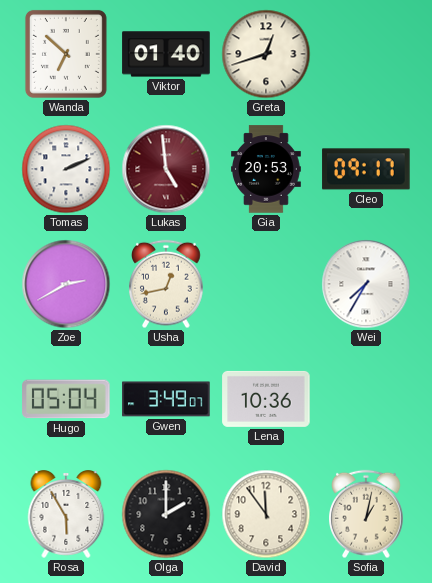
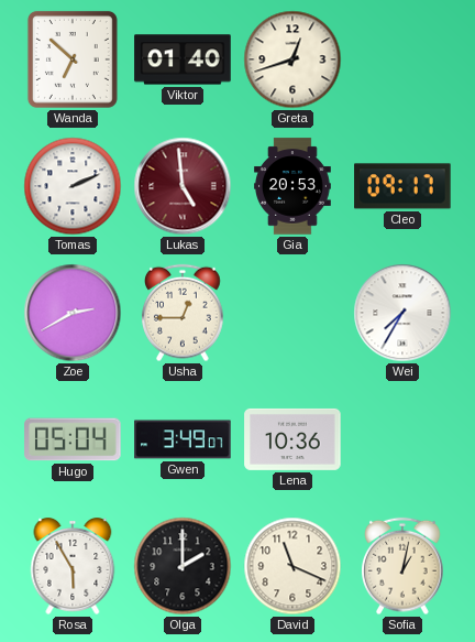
Usha: 12:43 -> 12:45 (184, 313)
David: 11:54 -> 11:19 (292, 566)
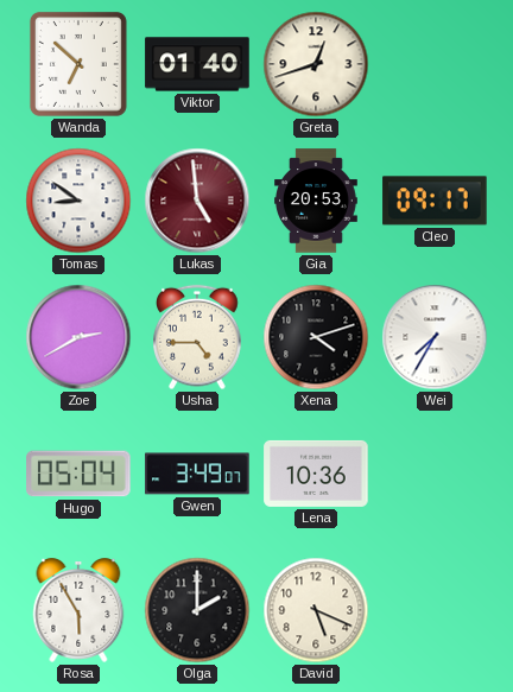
Tomas: 2:11 -> 8:51 (78, 201)
Usha: 12:45 -> 4:45 (198, 337)
Xena: none -> 4:12 (316, 337)
David: 11:19 -> 5:19 (316, 610)
Sofia: 1:02 -> none (404, 566)
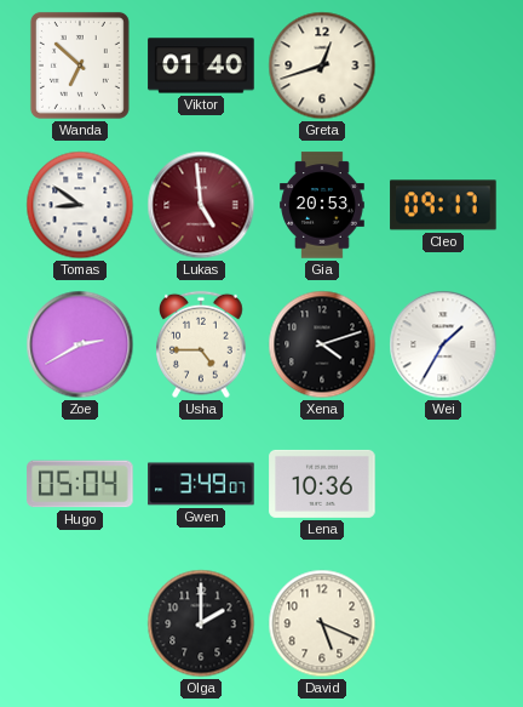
Wei: 7:35 -> 1:35 (443, 344)
Rosa: 5:55 -> none (78, 611)
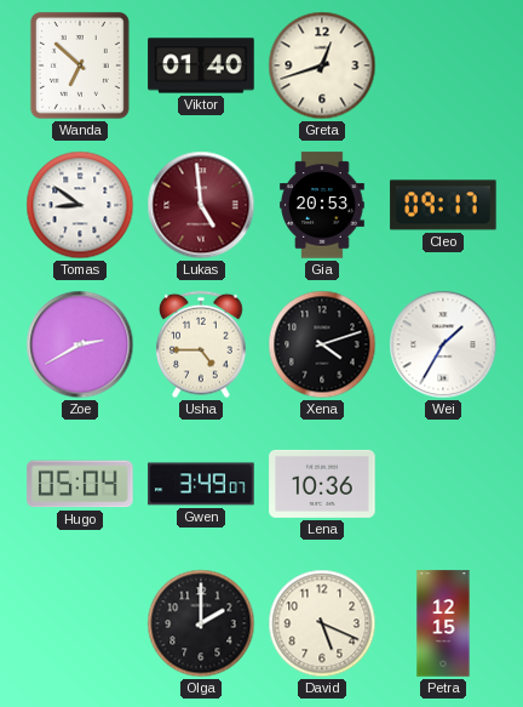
Petra: none -> 12:15 (443, 623)
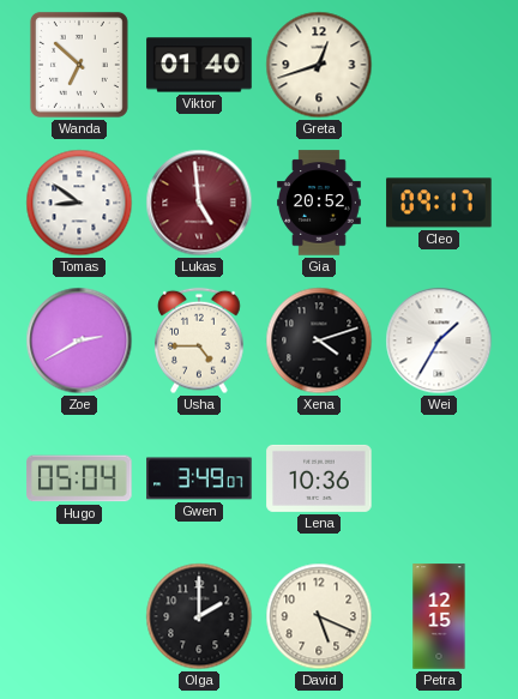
Gia: 20:53 -> 20:52 (320, 203)
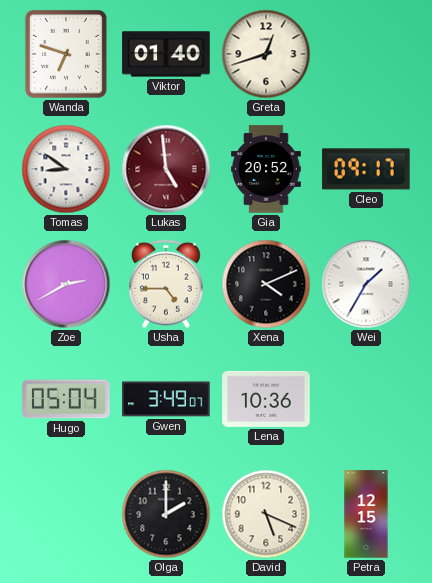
Wanda: 6:52 -> 6:48 (66, 54)
Xena: 4:12 -> 4:11 (266, 284)
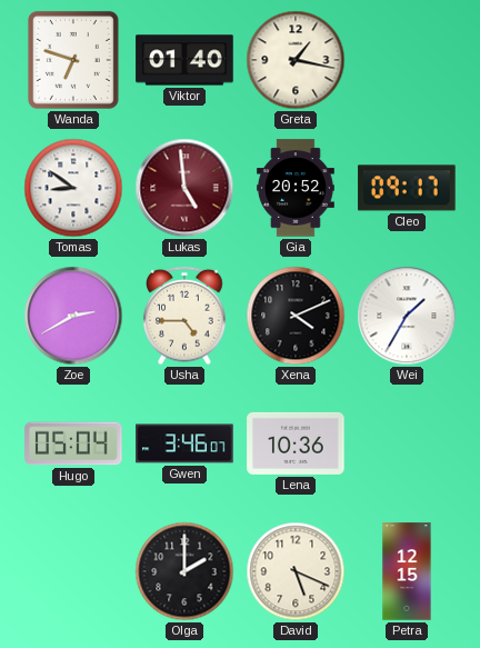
Greta: 12:42 -> 1:17 (296, 60)
Gwen: 3:49 -> 3:46 (184, 443)
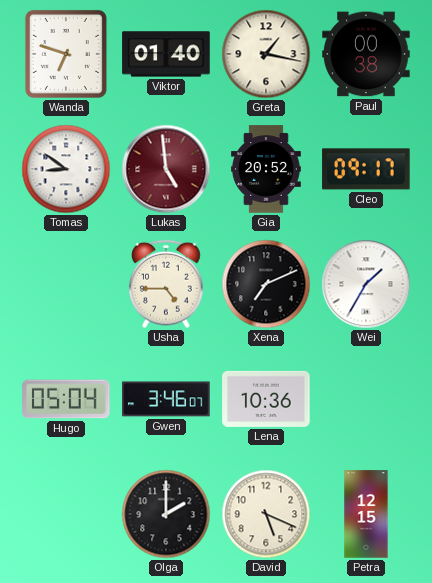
Paul: none -> 00:38 (366, 54)
Zoe: 2:40 -> none (73, 316)
Xena: 4:11 -> 7:11 (266, 284)
